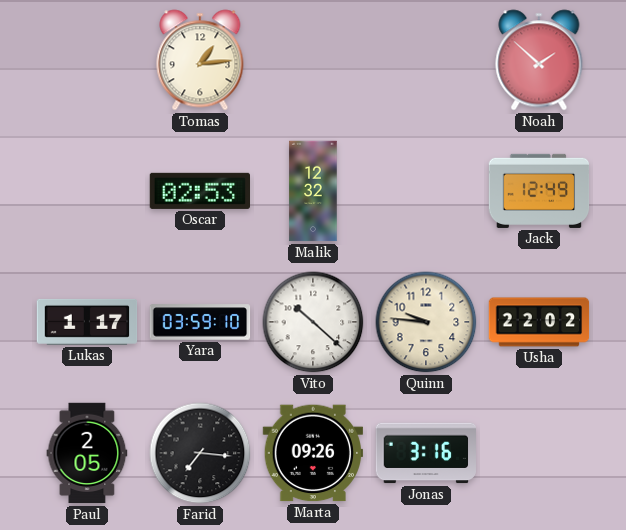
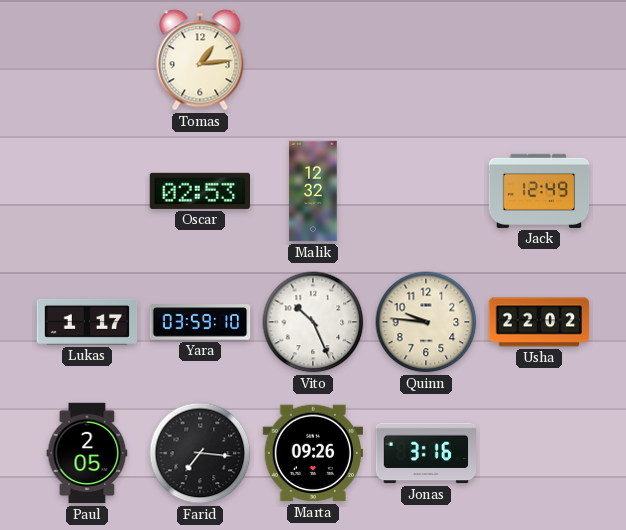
Noah: 1:52 -> none (539, 60)
Vito: 10:22 -> 10:26 (313, 322)
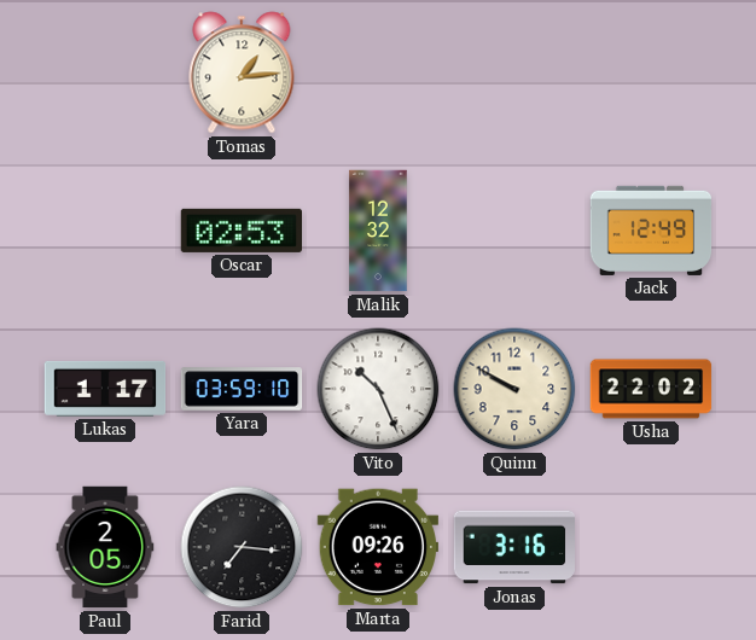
Quinn: 9:46 -> 9:50 (514, 389)
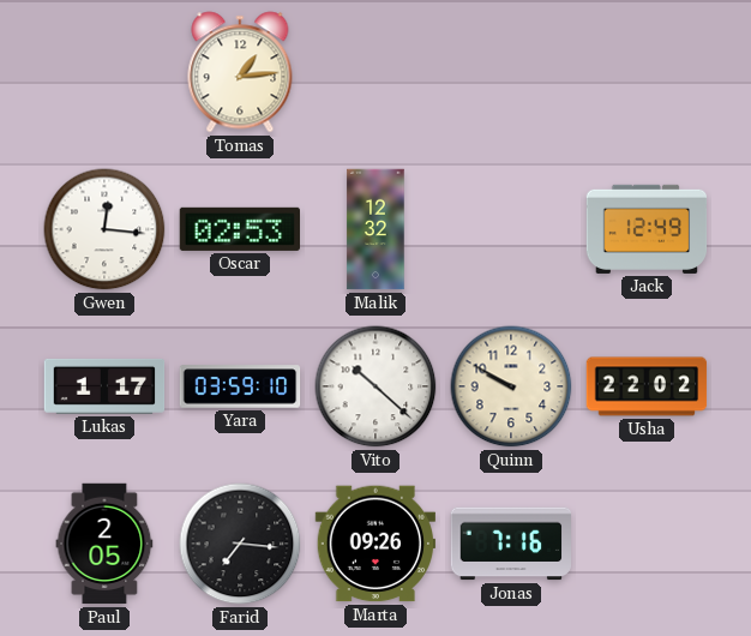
Gwen: none -> 12:16 (104, 229)
Vito: 10:26 -> 10:22 (376, 386)
Jonas: 3:16 -> 7:16 (511, 544)
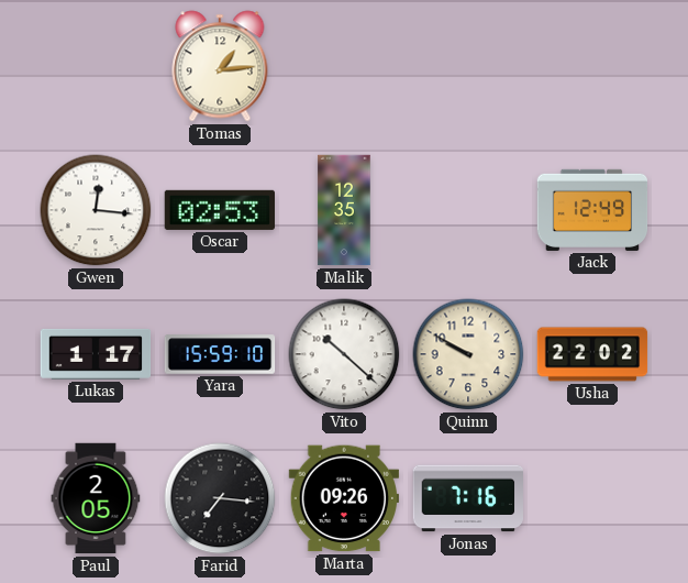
Malik: 12:32 -> 12:35 (344, 210)
Yara: 03:59 -> 15:59 (220, 354)
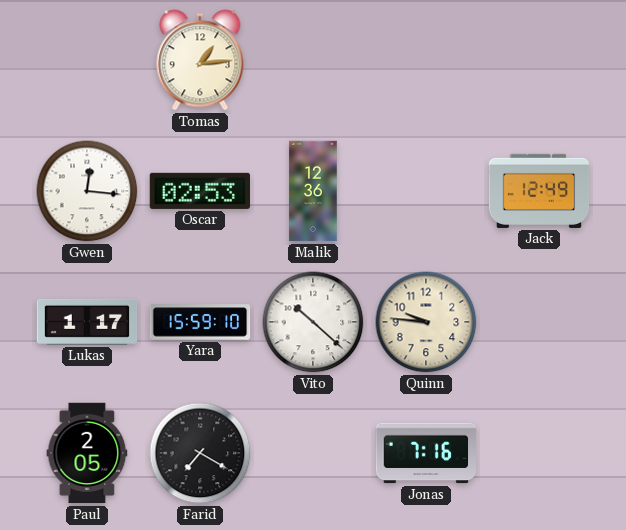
Malik: 12:35 -> 12:36 (313, 191)
Quinn: 9:50 -> 9:46 (426, 322)
Usha: 22:02 -> none (592, 354)
Farid: 7:16 -> 7:20 (200, 453)
Marta: 09:26 -> none (343, 498)
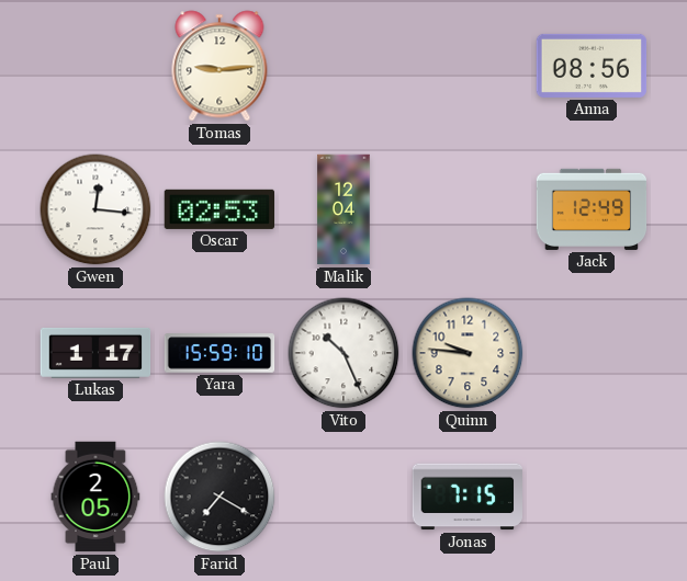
Tomas: 1:14 -> 9:14 (219, 66)
Anna: none -> 08:56 (592, 66)
Malik: 12:36 -> 12:04 (344, 209)
Vito: 10:22 -> 10:26 (344, 353)
Jonas: 7:16 -> 7:15 (468, 497)
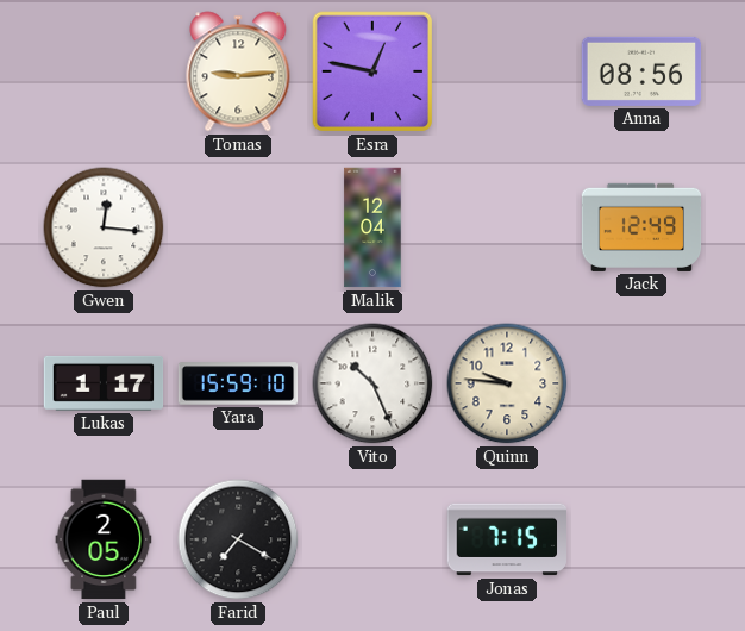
Esra: none -> 12:47 (372, 71)
Oscar: 02:53 -> none (218, 209)
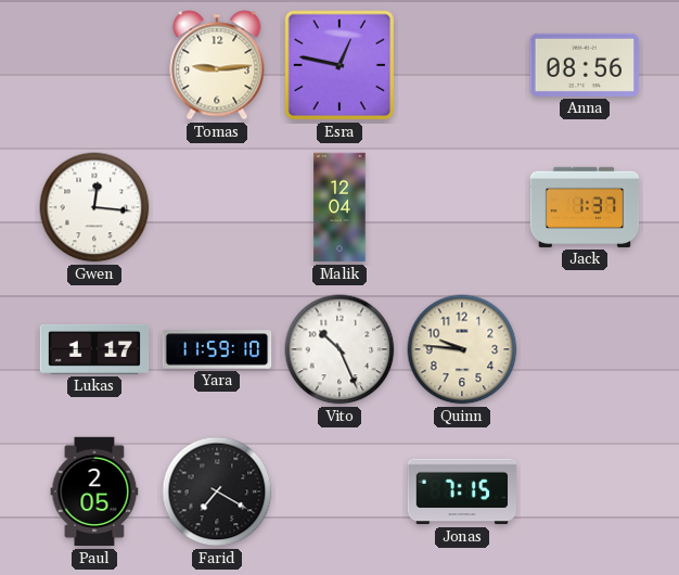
Jack: 12:49 -> 1:37 (585, 207)
Yara: 15:59 -> 11:59 (217, 349)
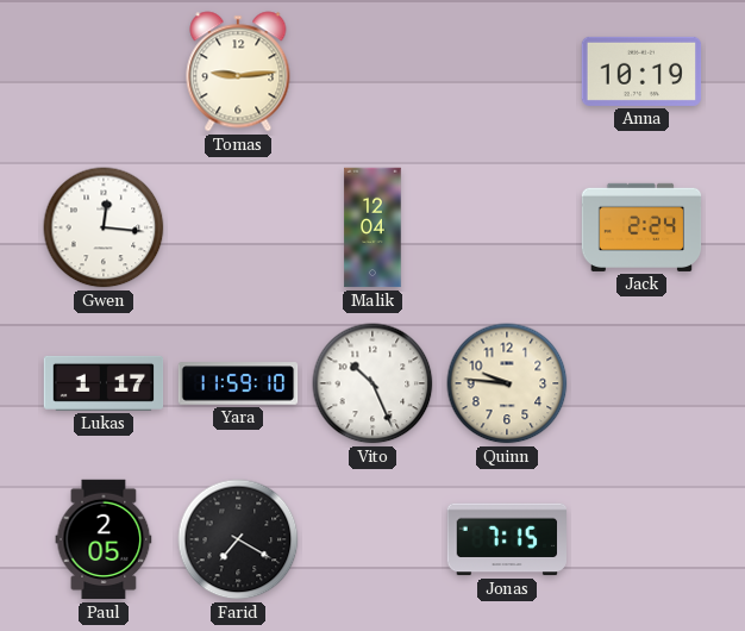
Esra: 12:47 -> none (339, 65)
Anna: 08:56 -> 10:19 (641, 71)
Jack: 1:37 -> 2:24 (641, 227)
